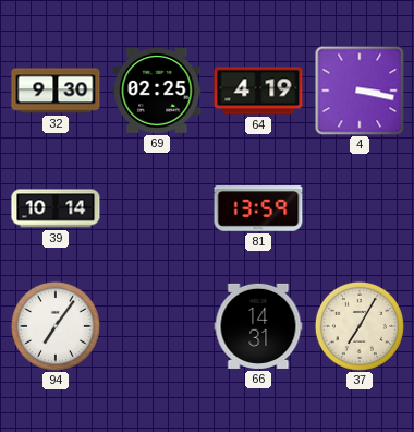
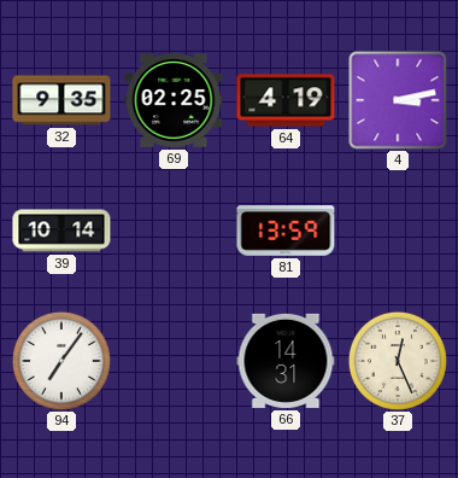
32: 9:30 -> 9:35 (61, 100)
4: 3:17 -> 3:13 (398, 100)
37: 7:05 -> 12:26 (398, 361)
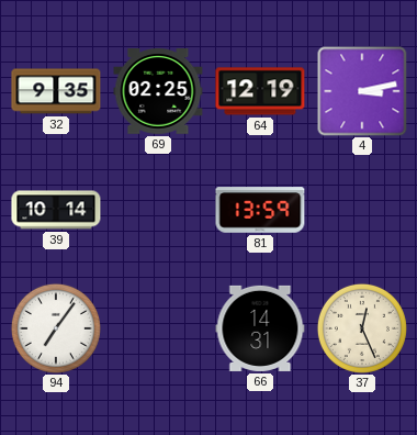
64: 4:19 -> 12:19 (260, 91)
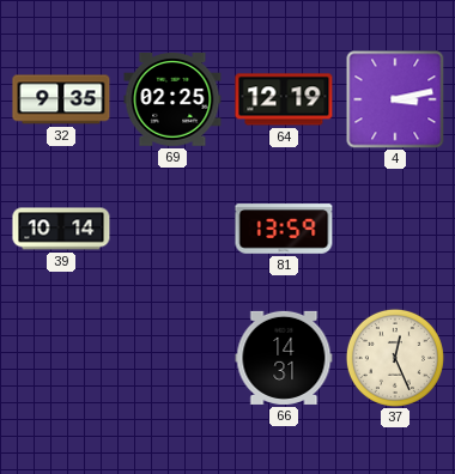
94: 7:06 -> none (56, 328)
